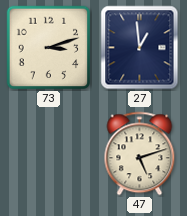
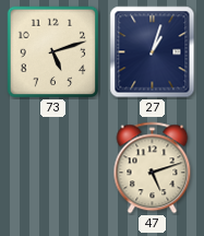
73: 3:12 -> 5:12 (53, 52)
27: 12:59 -> 1:03 (153, 52)
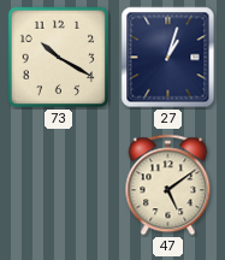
73: 5:12 -> 10:20 (59, 58)
47: 5:12 -> 5:09 (168, 185)
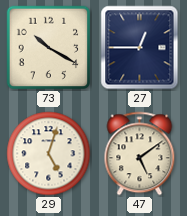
27: 1:03 -> 12:45 (140, 48)
29: none -> 5:03 (49, 154)
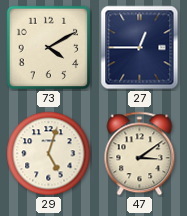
73: 10:20 -> 4:10 (49, 48)
47: 5:09 -> 3:09 (140, 154)
